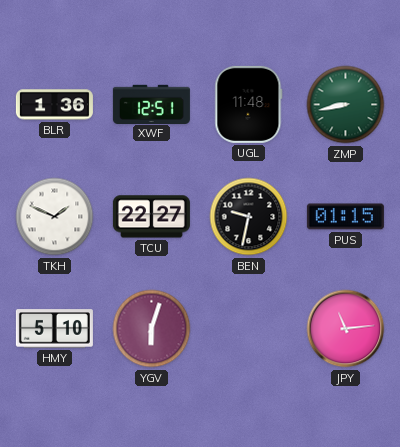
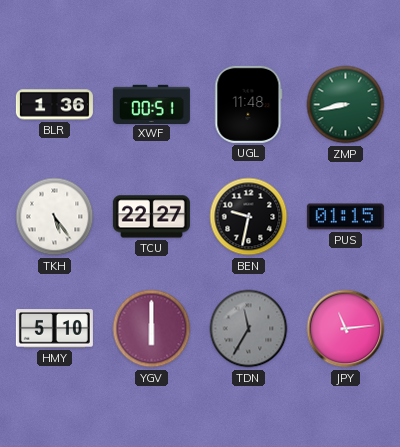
XWF: 12:51 -> 00:51 (151, 104)
TKH: 1:49 -> 5:24 (55, 217)
YGV: 6:03 -> 6:00 (152, 329)
TDN: none -> 11:35 (249, 329)
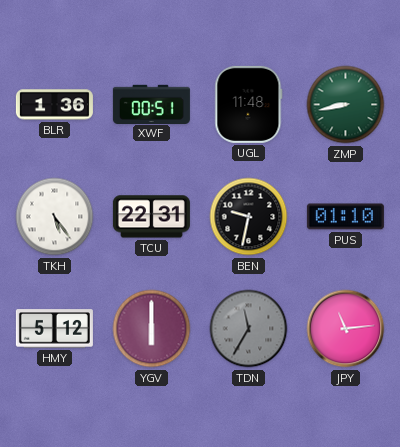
TCU: 22:27 -> 22:31 (151, 217)
PUS: 01:15 -> 01:10 (345, 217)
HMY: 5:10 -> 5:12 (54, 329)
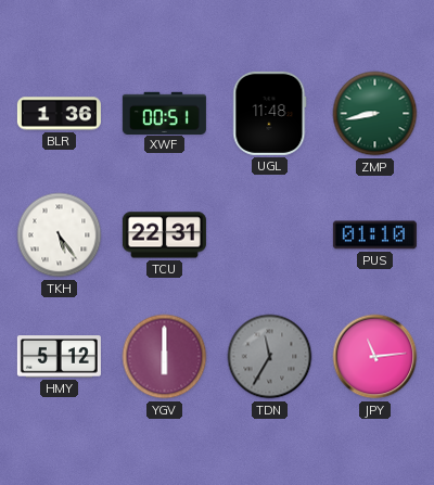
BEN: 9:32 -> none (249, 217)
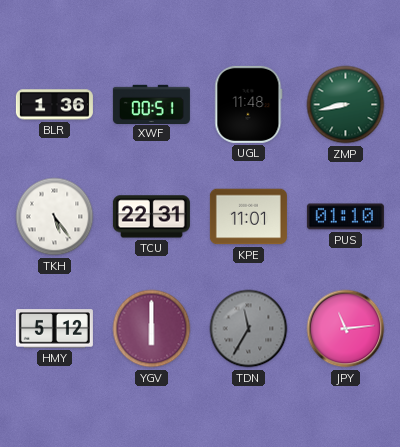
KPE: none -> 11:01 (248, 217)
